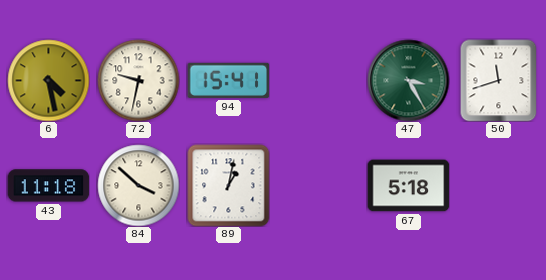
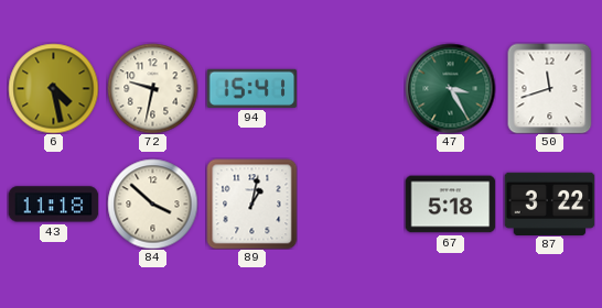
87: none -> 3:22 (549, 204)
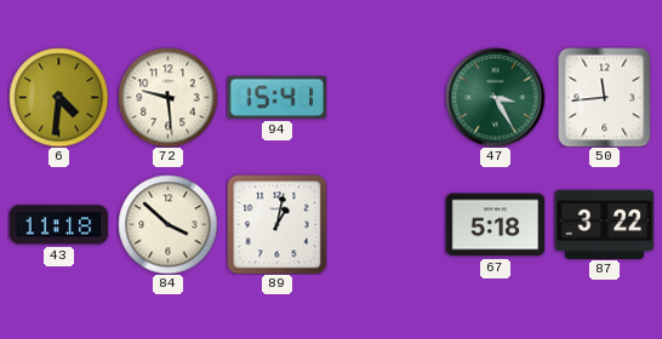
6: 4:28 -> 4:31 (58, 97)
72: 9:32 -> 9:29 (167, 97)
50: 11:42 -> 11:44 (605, 97)
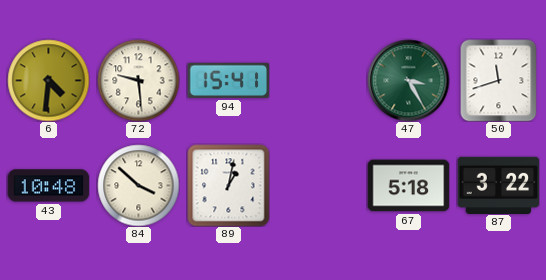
50: 11:44 -> 11:42 (499, 80)
43: 11:18 -> 10:48 (48, 186)
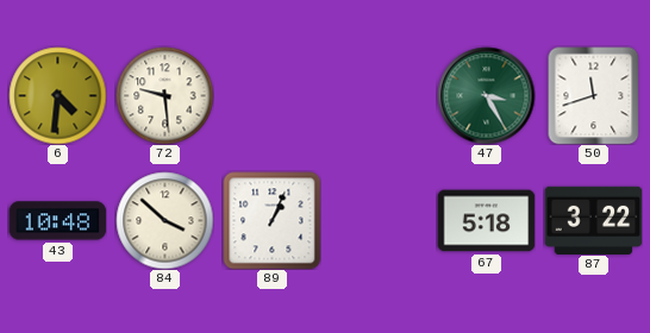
94: 15:41 -> none (228, 80)
89: 1:02 -> 1:04 (271, 220)
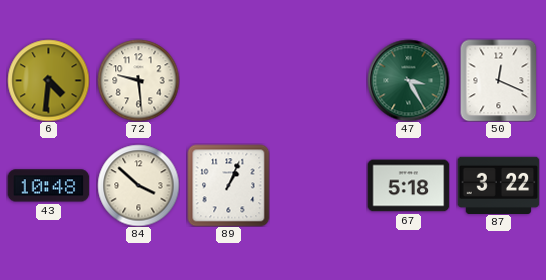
50: 11:42 -> 12:19 (499, 80)
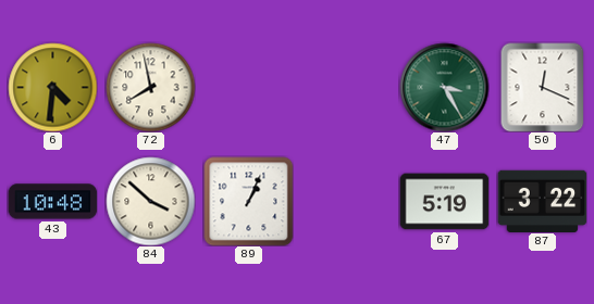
72: 9:29 -> 7:58 (150, 87)
67: 5:18 -> 5:19 (444, 202)
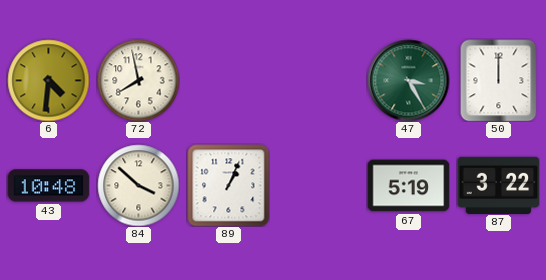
50: 12:19 -> 12:00 (499, 80)
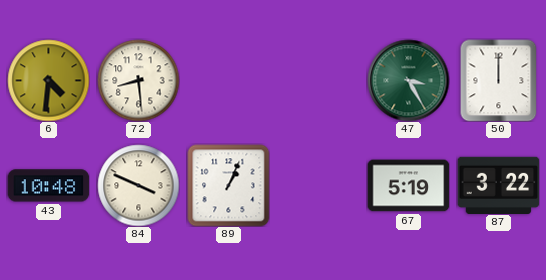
72: 7:58 -> 8:29 (138, 80)
84: 3:52 -> 3:49 (138, 185)
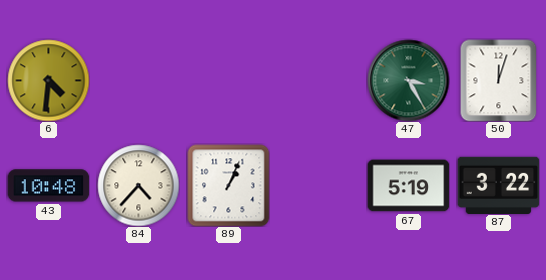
72: 8:29 -> none (138, 80)
50: 12:00 -> 12:03 (499, 80)
84: 3:49 -> 4:37 (138, 185)
